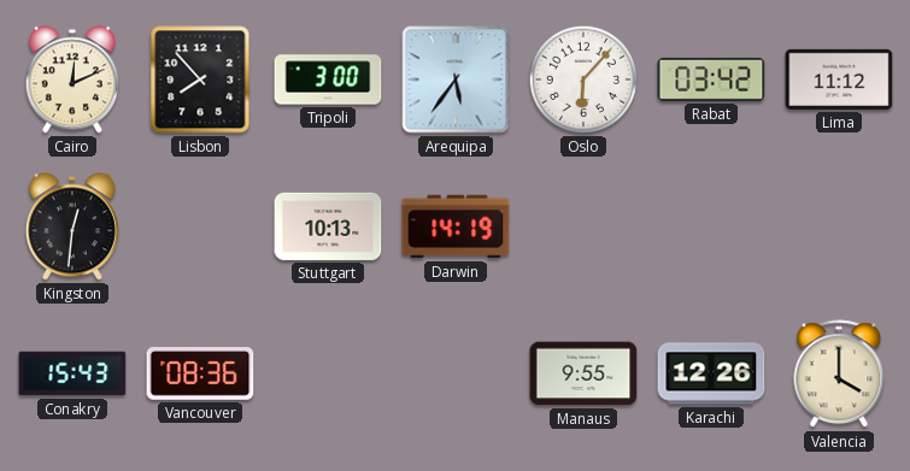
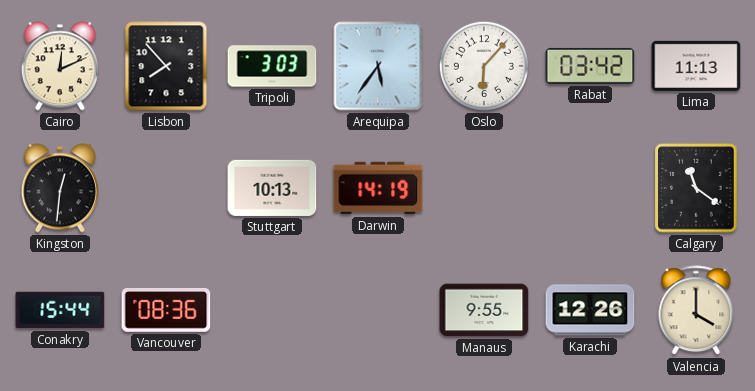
Tripoli: 3:00 -> 3:03 (272, 66)
Lima: 11:12 -> 11:13 (696, 66)
Calgary: none -> 11:21 (696, 188)
Conakry: 15:43 -> 15:44 (60, 310)
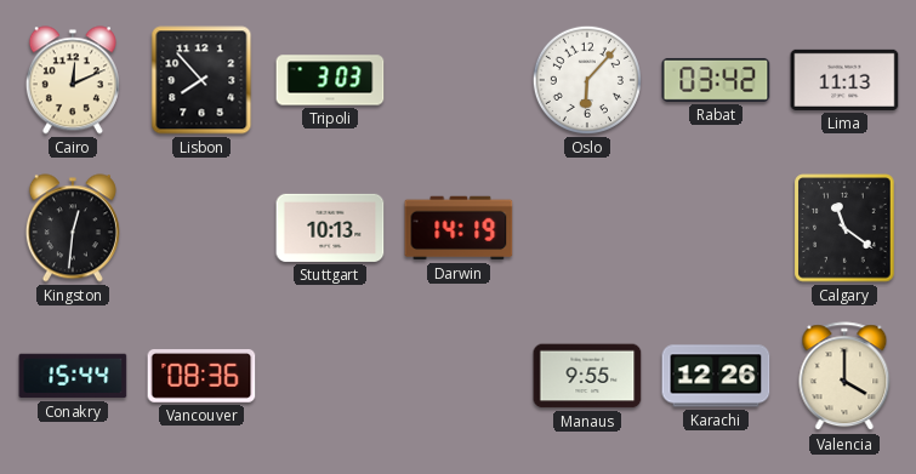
Arequipa: 5:36 -> none (378, 66)
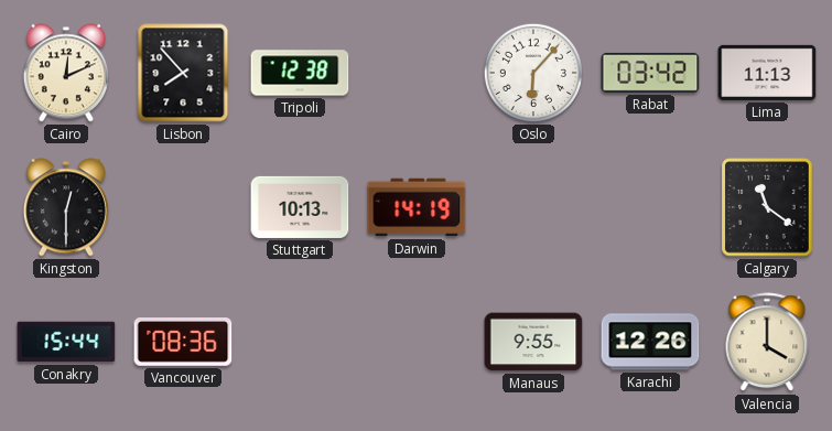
Tripoli: 3:03 -> 12:38 (300, 73)
Kingston: 12:31 -> 12:30 (66, 207)
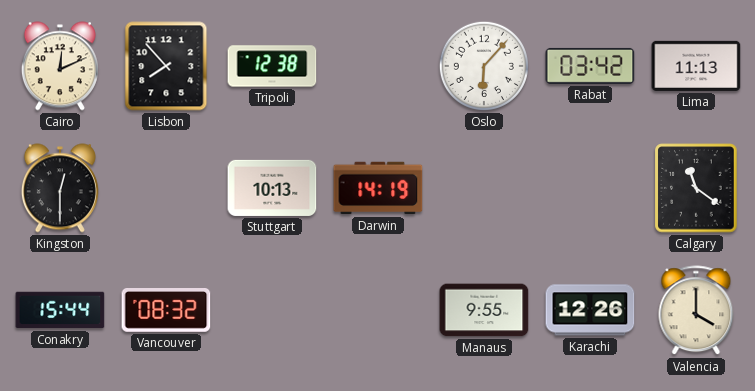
Vancouver: 08:36 -> 08:32 (166, 311)
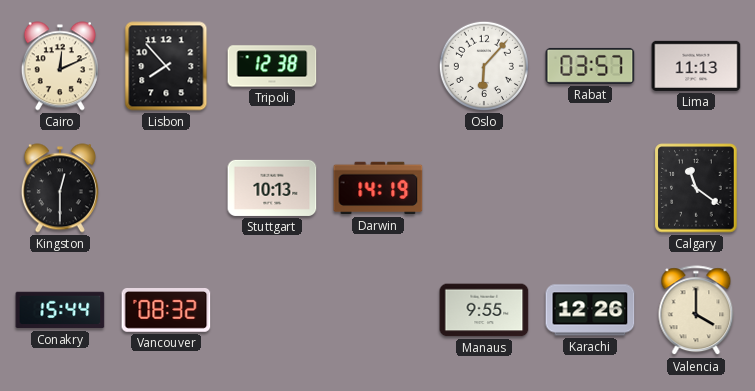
Rabat: 03:42 -> 03:57 (590, 66)
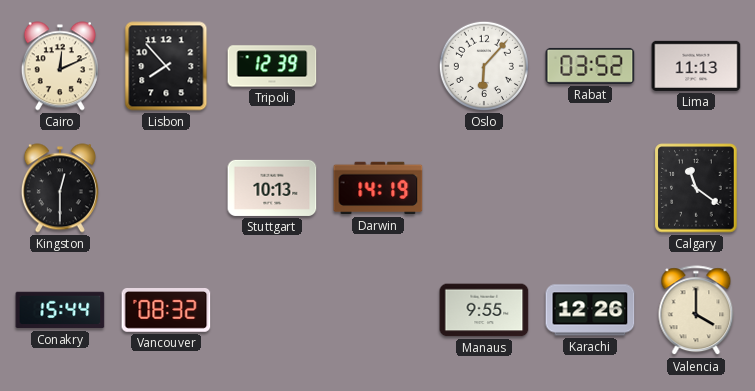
Tripoli: 12:38 -> 12:39 (272, 66)
Rabat: 03:57 -> 03:52 (590, 66)
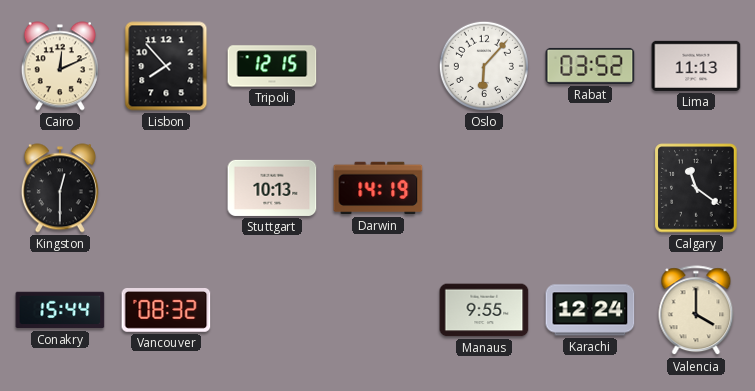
Tripoli: 12:39 -> 12:15 (272, 66)
Karachi: 12:26 -> 12:24 (590, 310)
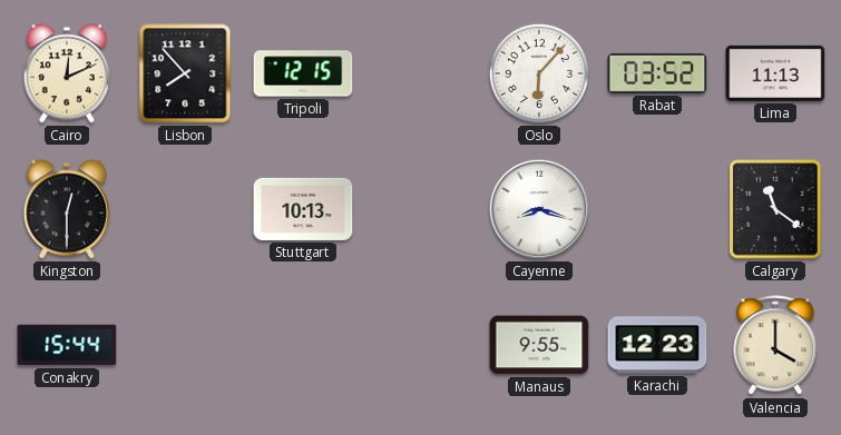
Darwin: 14:19 -> none (378, 188)
Cayenne: none -> 8:18 (539, 209)
Vancouver: 08:32 -> none (166, 311)
Karachi: 12:24 -> 12:23 (657, 345)
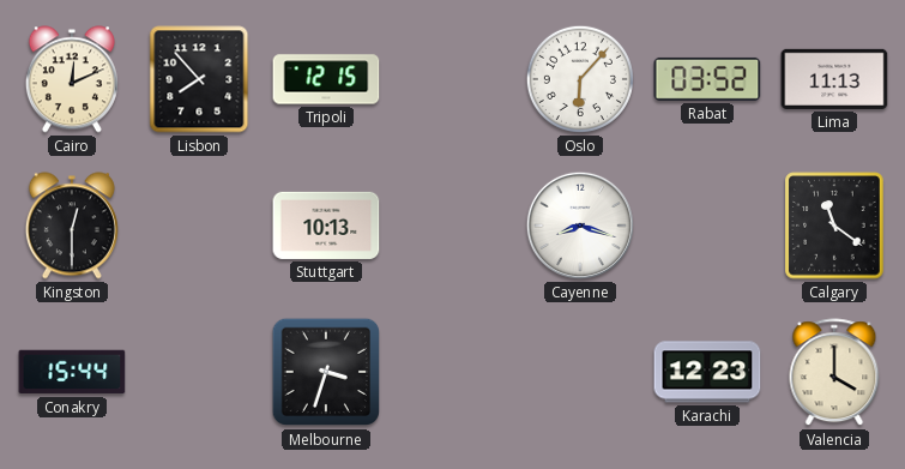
Melbourne: none -> 3:33 (326, 372)
Manaus: 9:55 -> none (539, 345)
